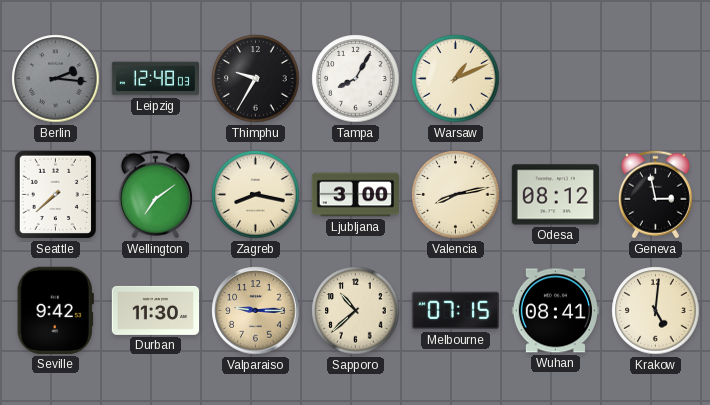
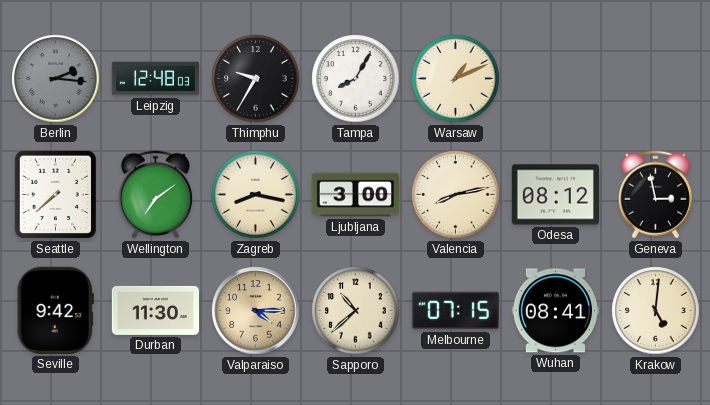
Valparaiso: 9:15 -> 4:15 (256, 311)
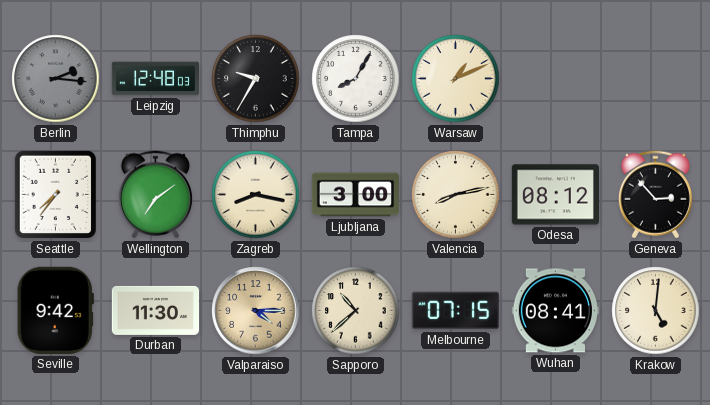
Seattle: 7:38 -> 7:36 (55, 195)
Geneva: 2:58 -> 2:53 (655, 195)
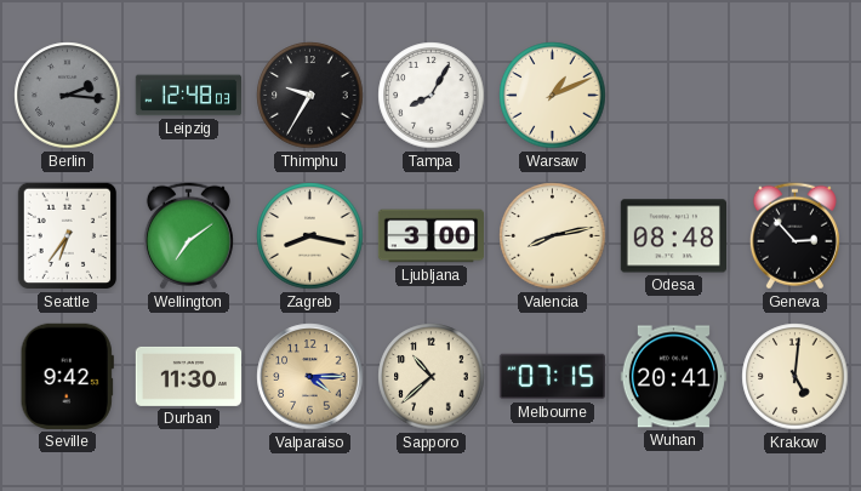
Seattle: 7:36 -> 6:36 (67, 236)
Odesa: 08:12 -> 08:48 (673, 236)
Wuhan: 08:41 -> 20:41 (673, 377)
